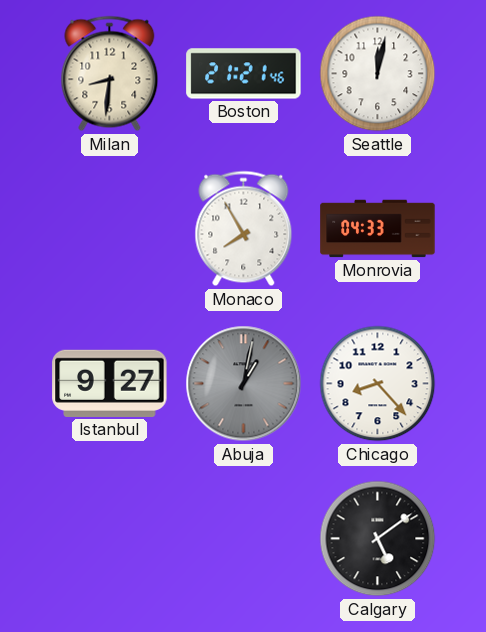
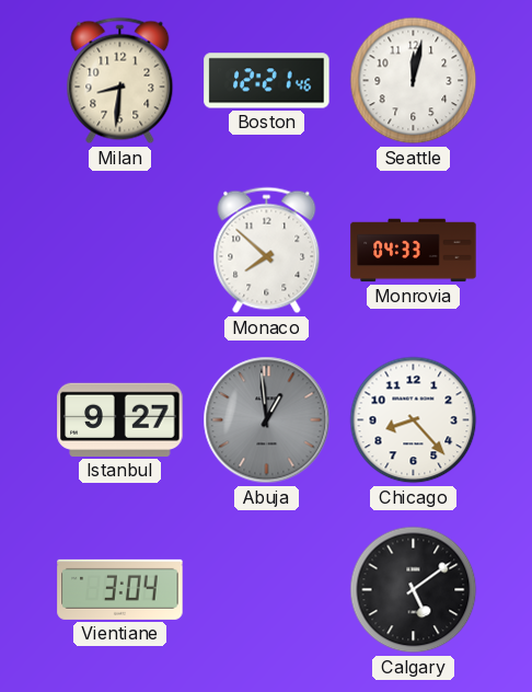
Boston: 21:21 -> 12:21 (267, 81)
Monaco: 7:55 -> 7:52 (267, 251)
Abuja: 1:02 -> 12:59 (267, 420)
Vientiane: none -> 3:04 (120, 589)
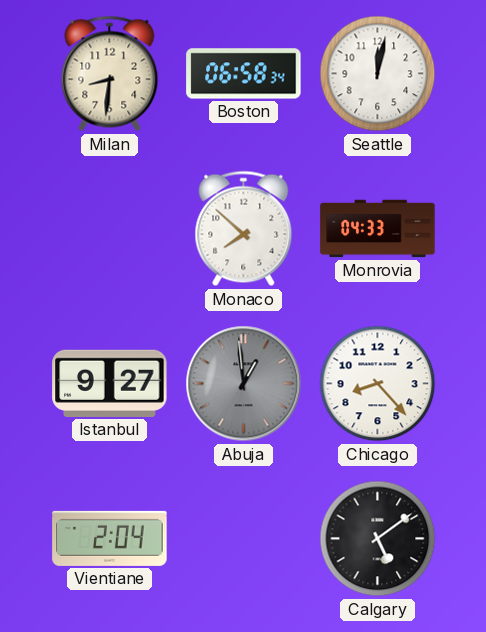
Boston: 12:21 -> 06:58 (244, 74)
Vientiane: 3:04 -> 2:04 (110, 538)
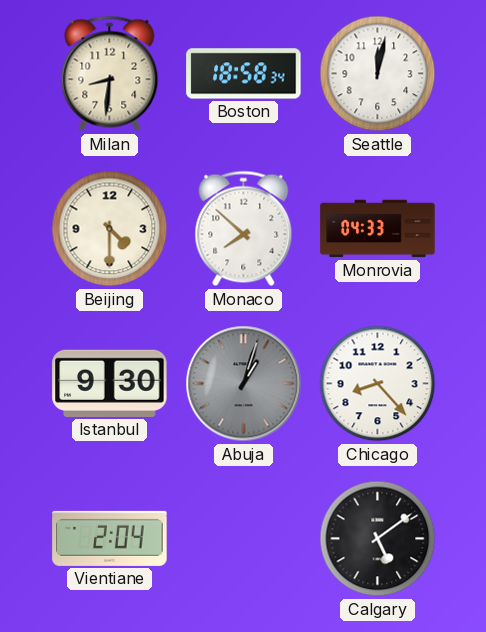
Boston: 06:58 -> 18:58 (244, 74)
Beijing: none -> 4:30 (110, 229)
Istanbul: 9:27 -> 9:30 (110, 383)
Abuja: 12:59 -> 1:03 (244, 384)
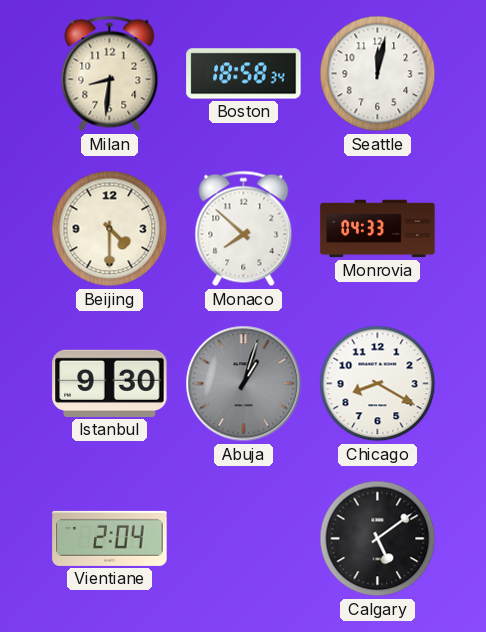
Chicago: 8:23 -> 8:20 (378, 384)
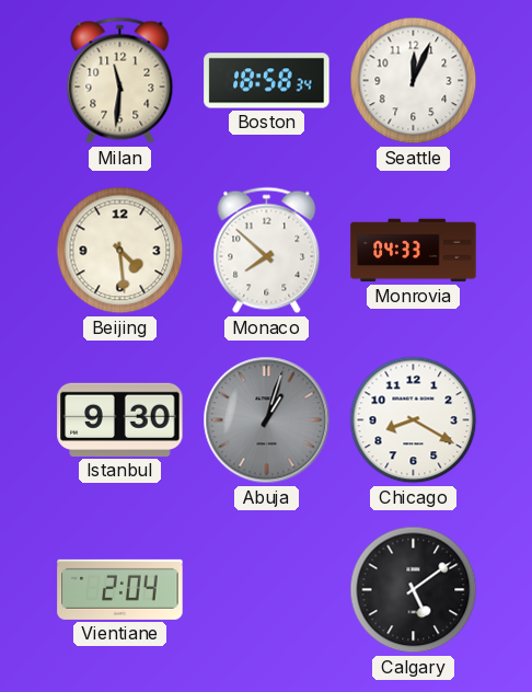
Milan: 8:31 -> 11:31 (120, 81)
Seattle: 12:02 -> 12:04 (414, 81)
Beijing: 4:30 -> 4:29 (120, 251)
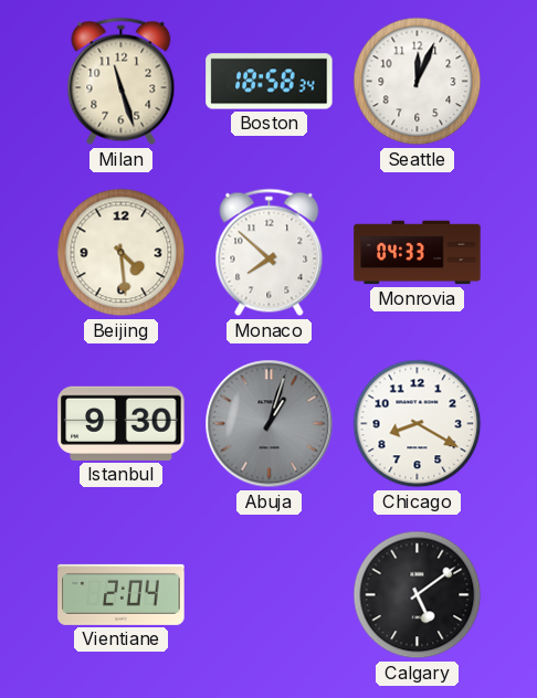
Milan: 11:31 -> 11:27 (122, 82)
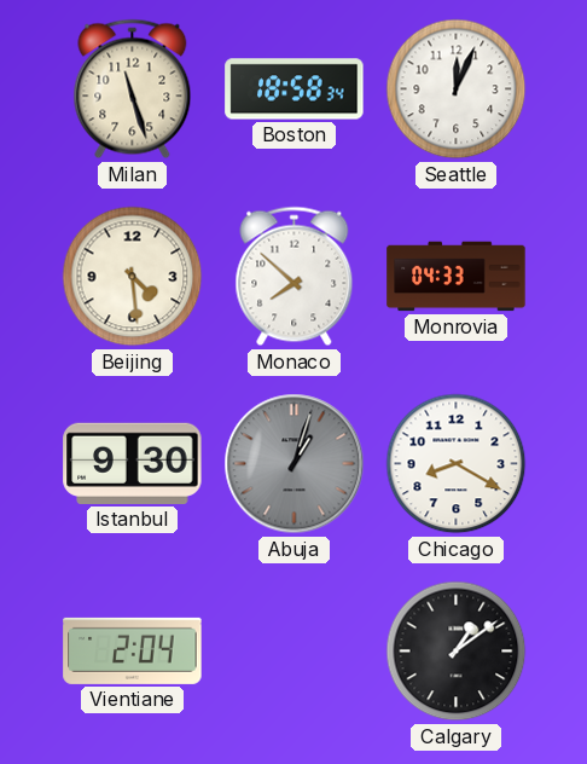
Calgary: 5:09 -> 1:09 (457, 652)
